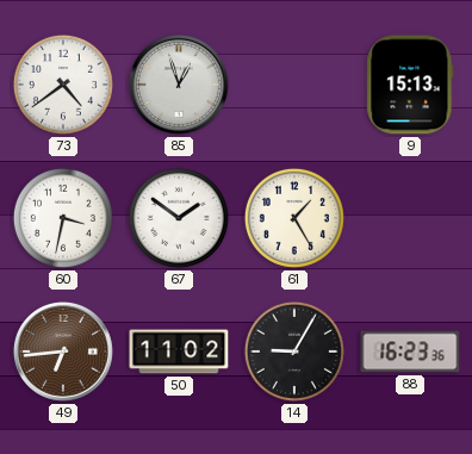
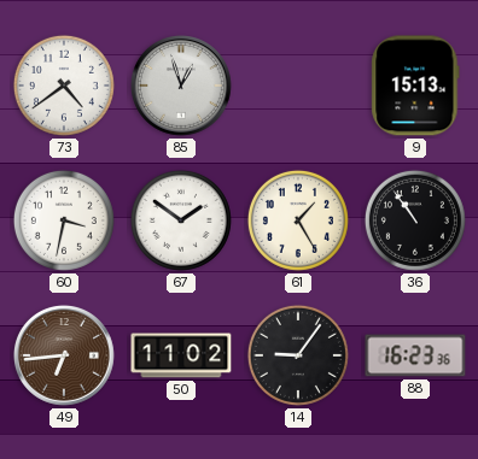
36: none -> 10:54 (415, 220)
14: 9:05 -> 9:06 (298, 355)
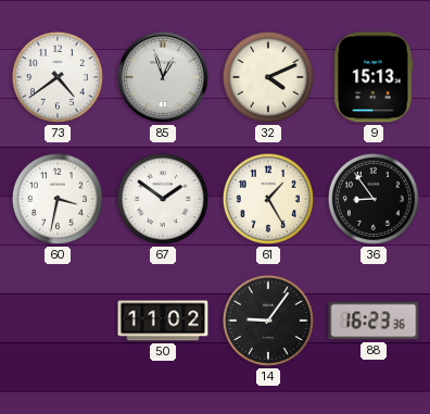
32: none -> 4:11 (268, 77)
36: 10:54 -> 8:54 (374, 199)
49: 6:44 -> none (65, 355)
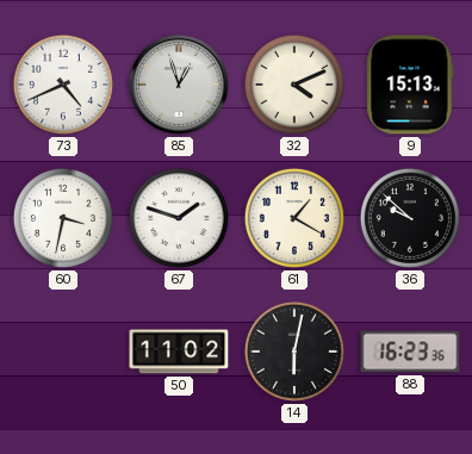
73: 4:39 -> 4:41 (63, 85)
67: 1:51 -> 1:48 (179, 218)
61: 1:25 -> 1:20 (294, 218)
36: 8:54 -> 9:52 (410, 218)
14: 9:06 -> 6:02 (294, 352)
